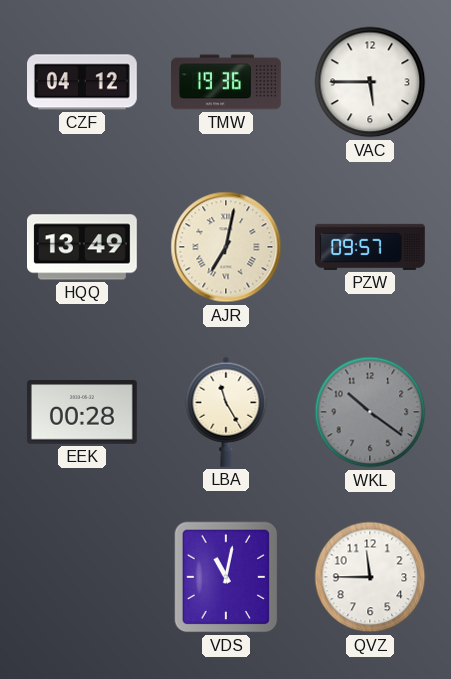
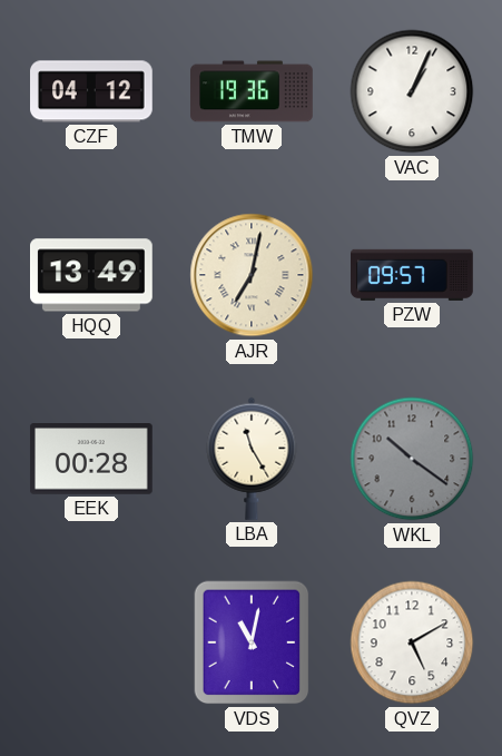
VAC: 5:45 -> 1:04 (412, 91)
QVZ: 11:45 -> 5:10 (412, 642)
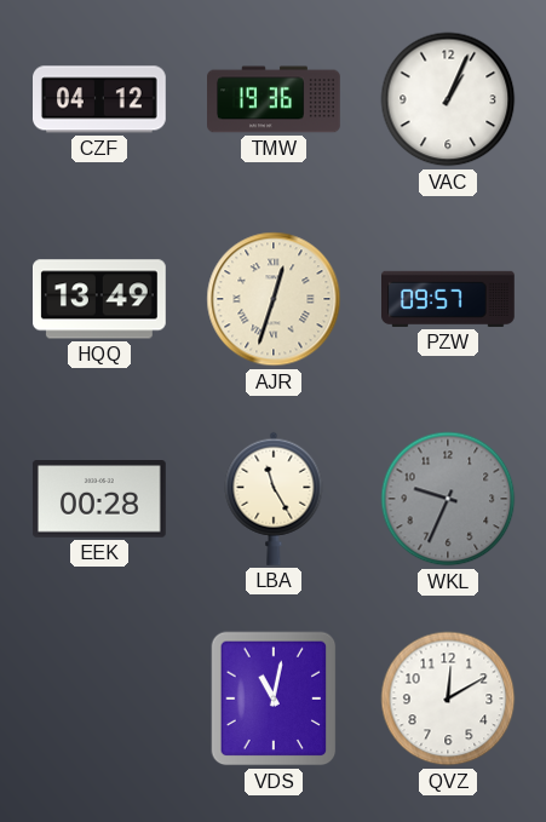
AJR: 7:02 -> 12:33 (274, 299)
WKL: 10:21 -> 9:34 (448, 499)
QVZ: 5:10 -> 12:10 (448, 699)
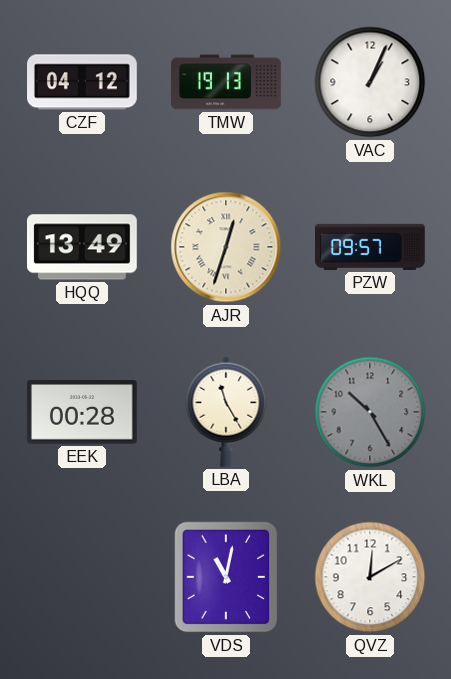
TMW: 19:36 -> 19:13 (227, 82)
WKL: 9:34 -> 10:25 (370, 412)
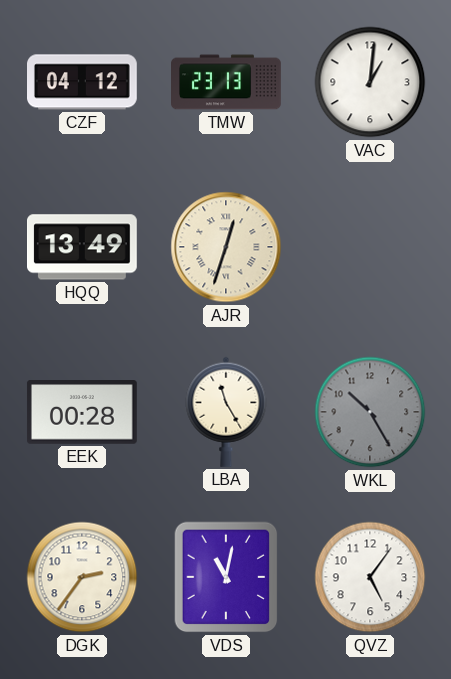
TMW: 19:13 -> 23:13 (227, 82)
VAC: 1:04 -> 1:01 (370, 82)
PZW: 09:57 -> none (371, 247)
DGK: none -> 2:36 (82, 577)
QVZ: 12:10 -> 5:06 (370, 577)
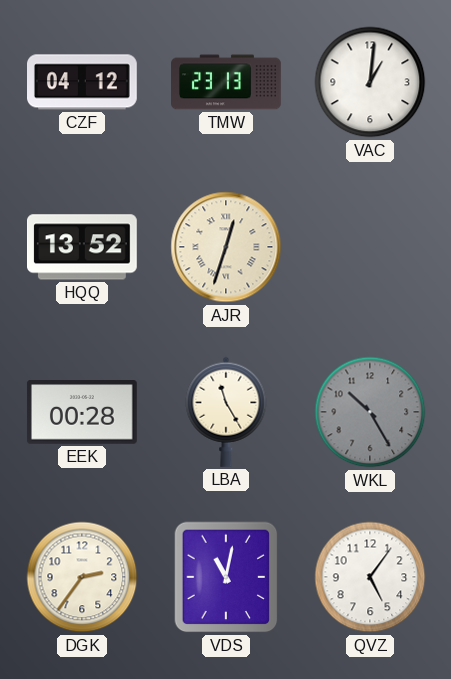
HQQ: 13:49 -> 13:52 (83, 247)
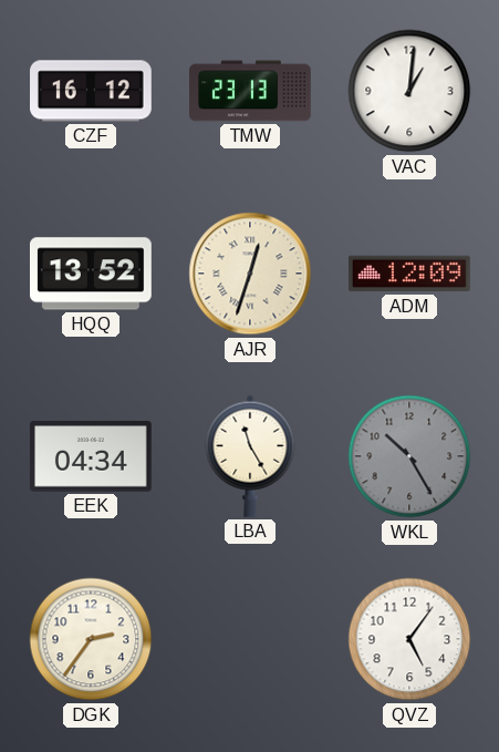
CZF: 04:12 -> 16:12 (92, 91)
ADM: none -> 12:09 (410, 274)
EEK: 00:28 -> 04:34 (91, 456)
VDS: 11:02 -> none (226, 577)
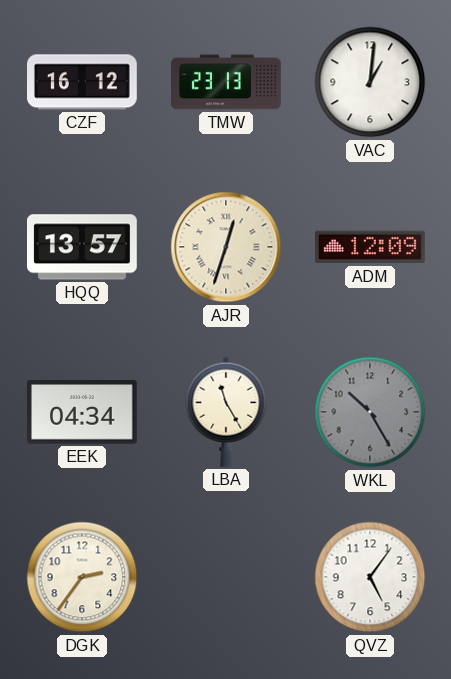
HQQ: 13:52 -> 13:57 (83, 247)
